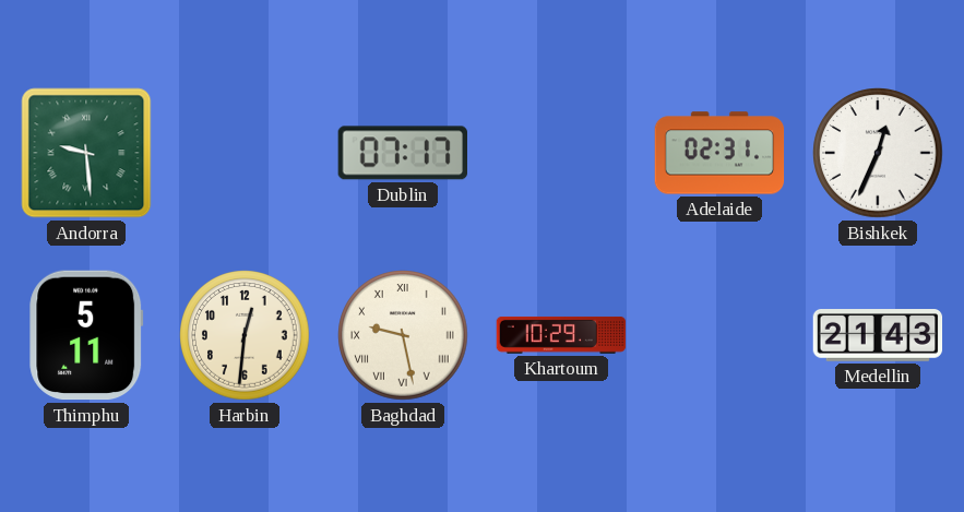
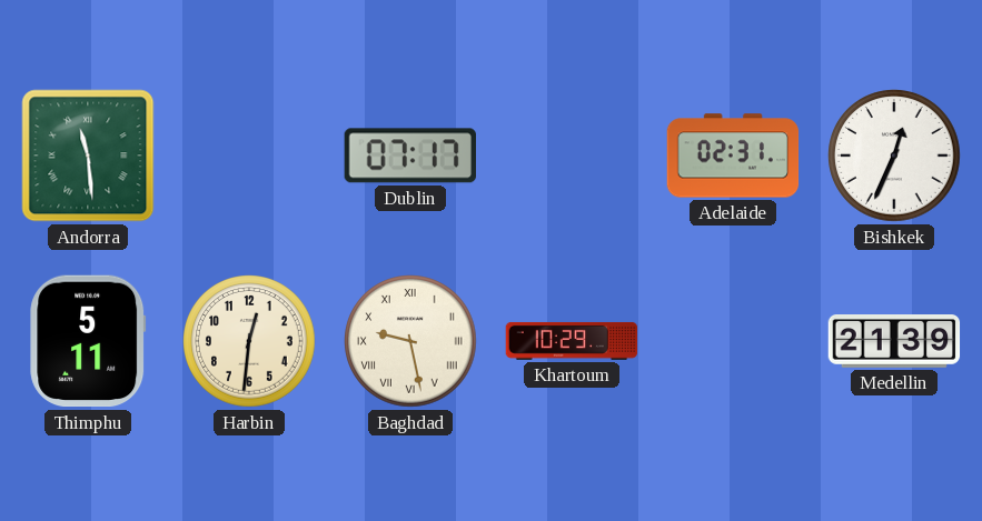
Andorra: 9:29 -> 11:29 (88, 156)
Medellin: 21:43 -> 21:39 (894, 342)
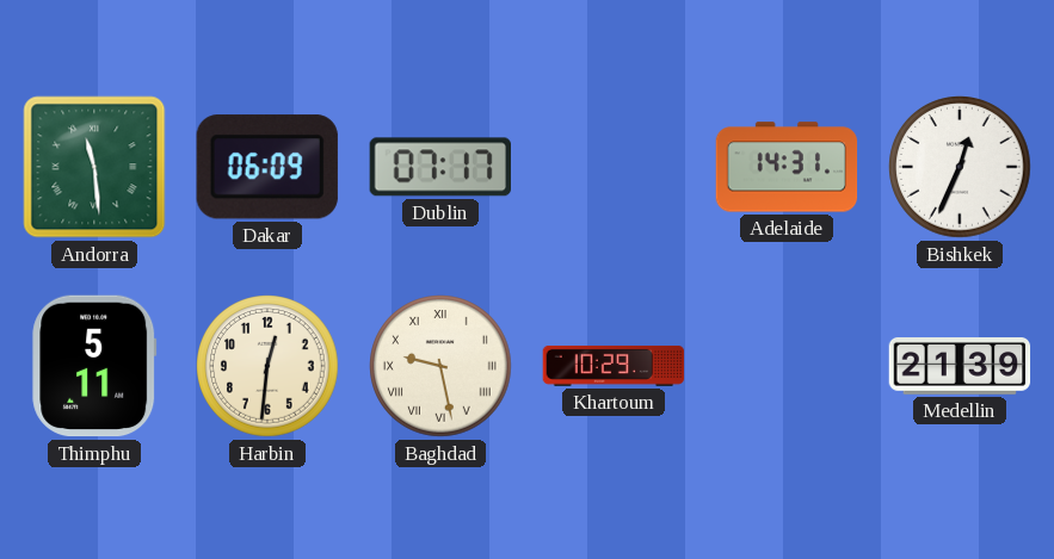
Dakar: none -> 06:09 (267, 167)
Adelaide: 02:31 -> 14:31 (787, 167)
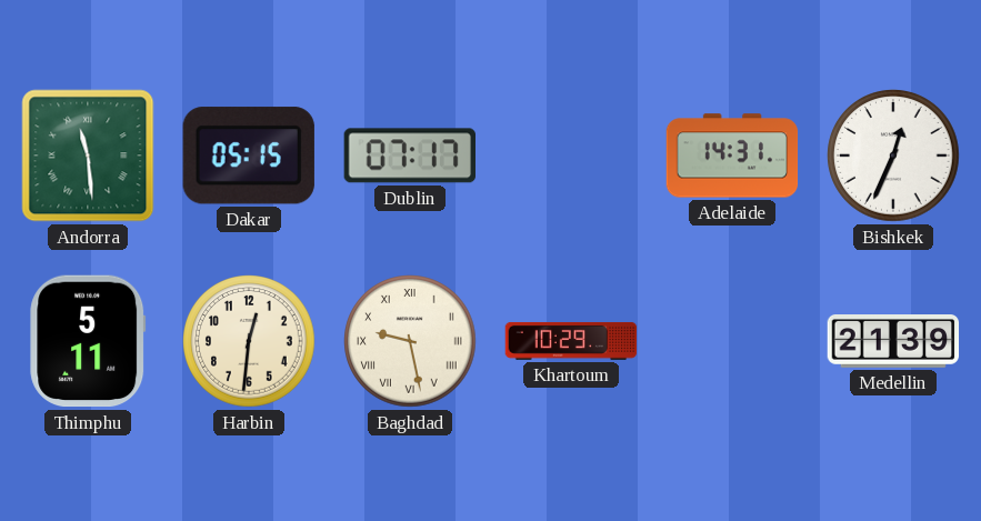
Dakar: 06:09 -> 05:15 (249, 156)
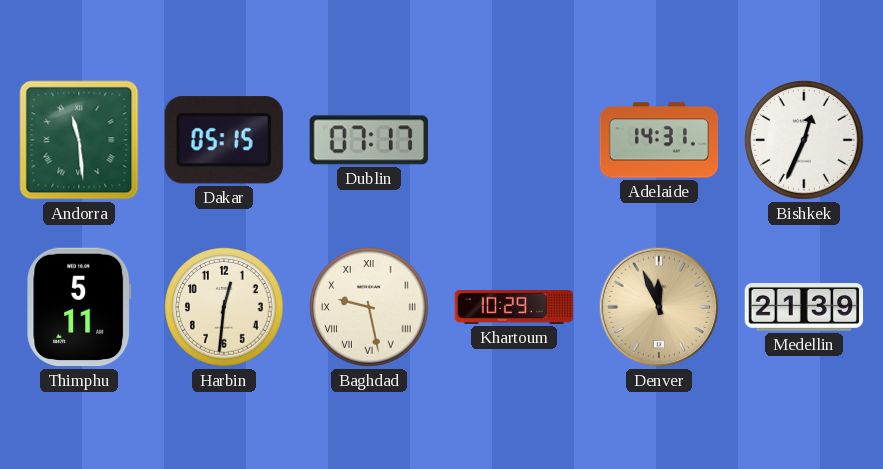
Denver: none -> 11:56 (659, 307)
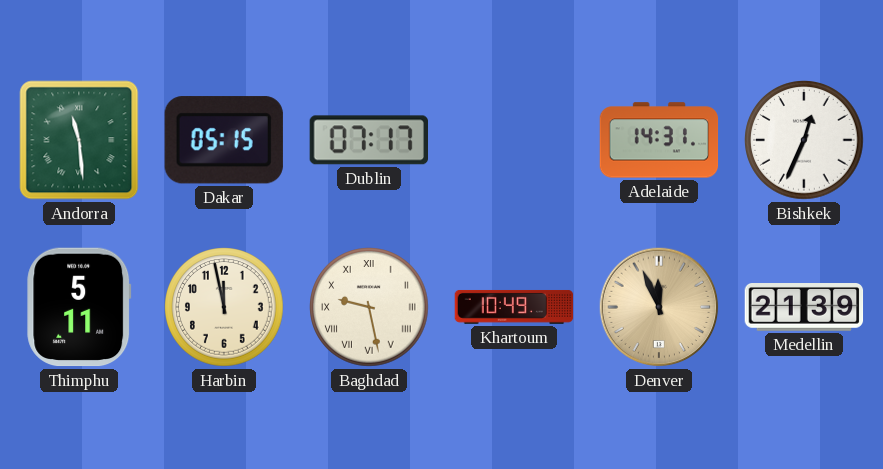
Harbin: 12:31 -> 11:58 (224, 307)
Khartoum: 10:29 -> 10:49 (514, 307)
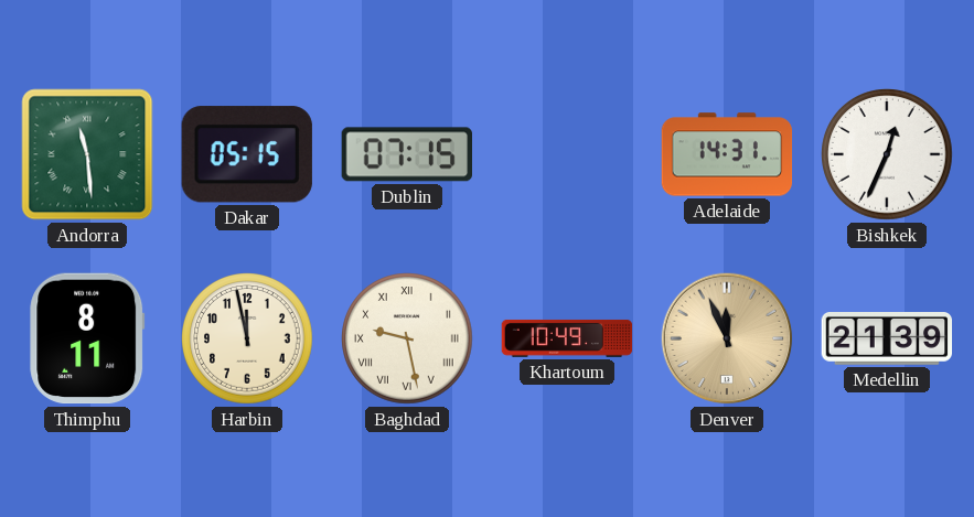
Dublin: 07:17 -> 07:15 (406, 154)
Thimphu: 5:11 -> 8:11 (87, 338)
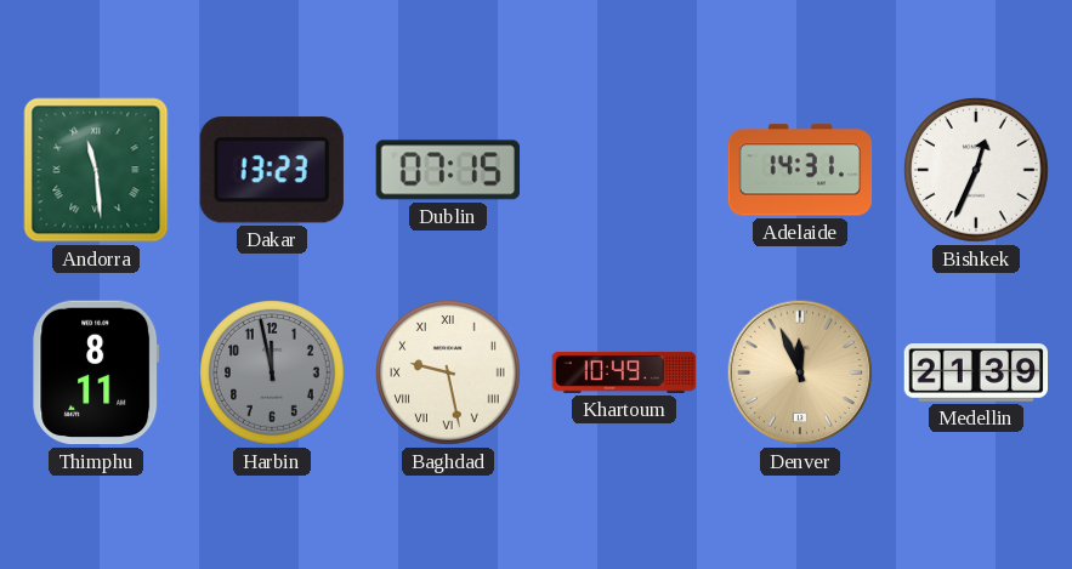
Dakar: 05:15 -> 13:23 (272, 170)
Harbin dial: cream -> grey (272, 372)
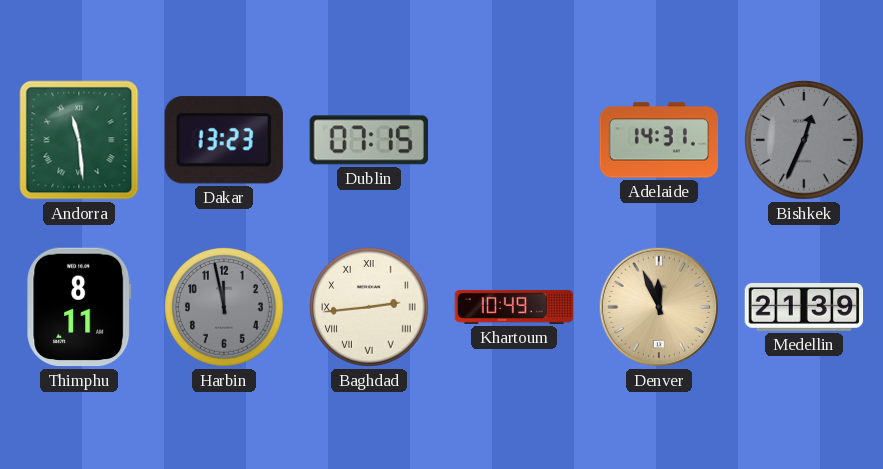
Bishkek dial: white -> grey (804, 140)
Baghdad: 9:28 -> 2:44 (369, 307)
